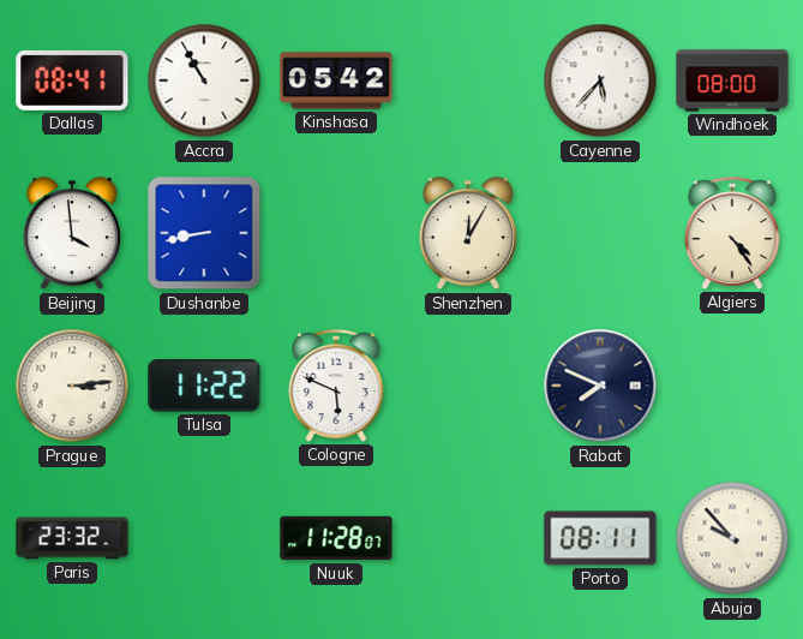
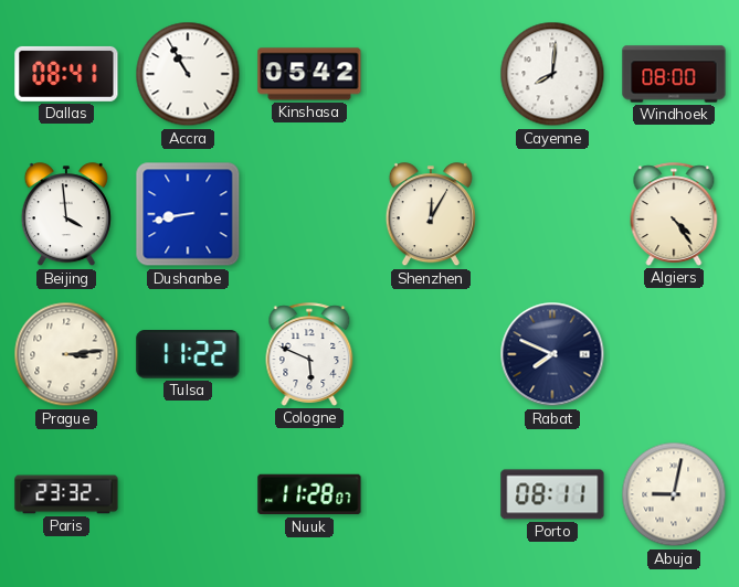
Cayenne: 5:37 -> 8:01 (552, 74)
Abuja: 9:53 -> 9:02 (674, 494)
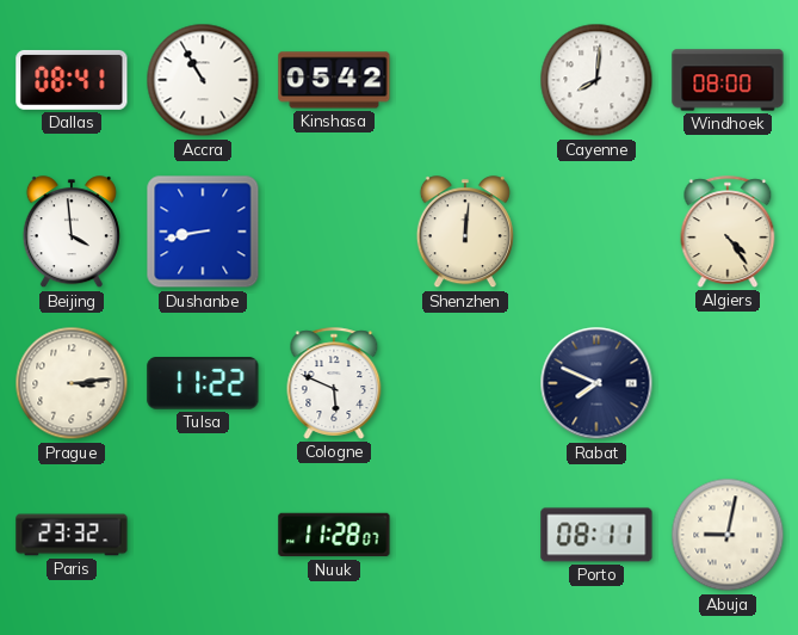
Shenzhen: 12:05 -> 12:01 (465, 233)
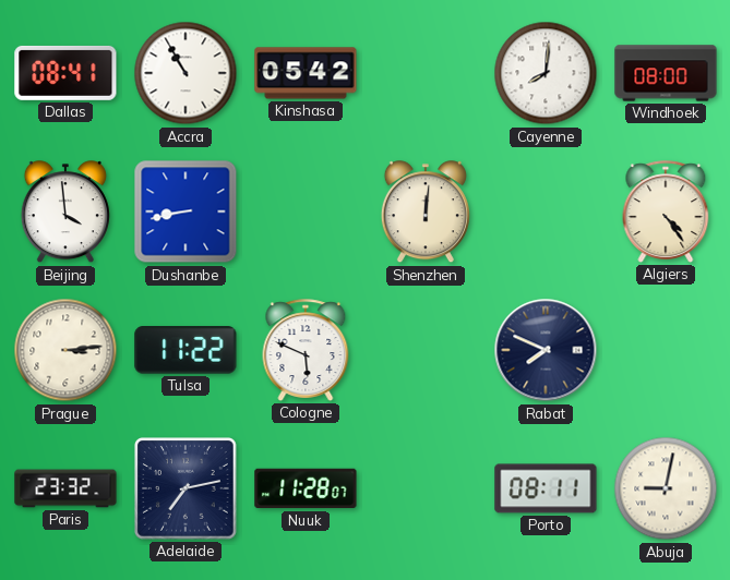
Adelaide: none -> 7:13 (187, 490)
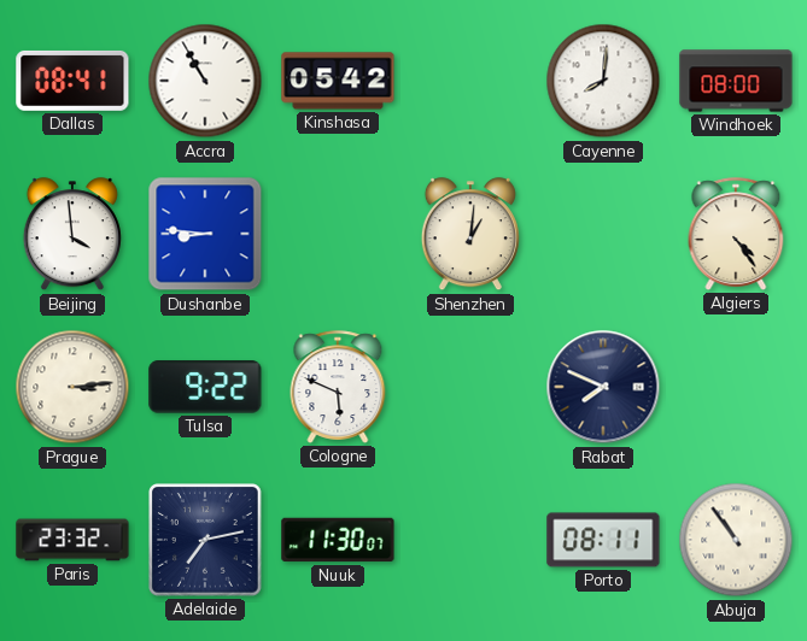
Dushanbe: 8:43 -> 8:46 (205, 234)
Shenzhen: 12:01 -> 1:01 (470, 235)
Tulsa: 11:22 -> 9:22 (205, 388)
Nuuk: 11:28 -> 11:30 (338, 540)
Abuja: 9:02 -> 10:54 (736, 540)
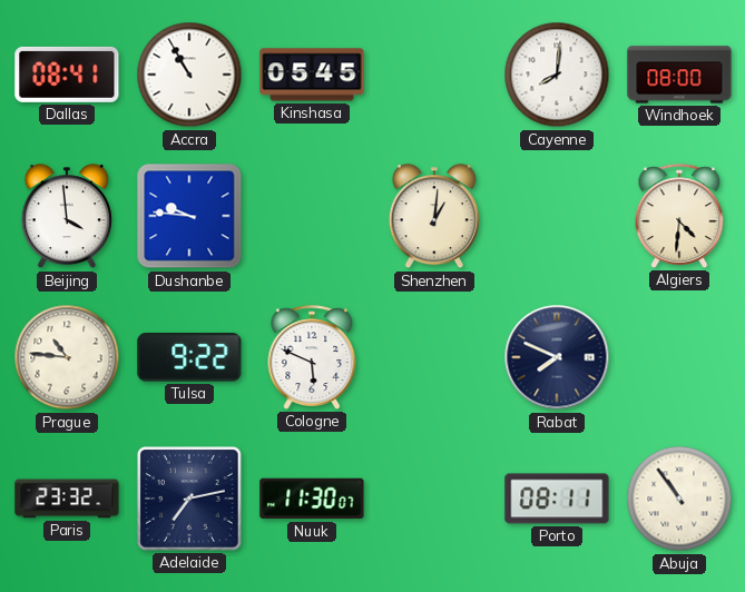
Kinshasa: 05:42 -> 05:45 (312, 75)
Dushanbe: 8:46 -> 9:46 (189, 216)
Algiers: 4:24 -> 4:31 (679, 216)
Prague: 3:14 -> 10:46 (67, 357)
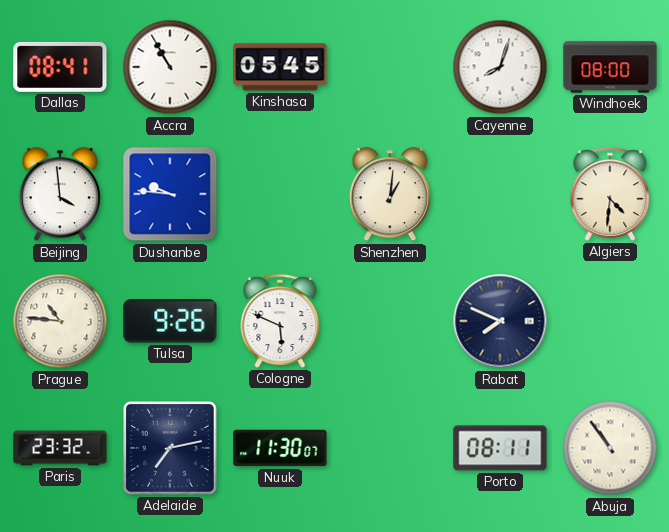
Cayenne: 8:01 -> 8:03 (500, 67)
Tulsa: 9:22 -> 9:26 (170, 322)
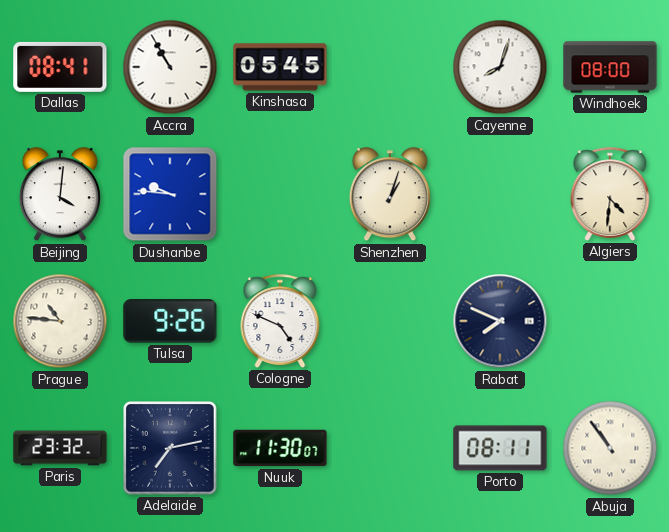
Beijing: 3:59 -> 4:01 (60, 195)
Shenzhen: 1:01 -> 1:03 (390, 195)
Cologne: 5:49 -> 4:49 (280, 321)
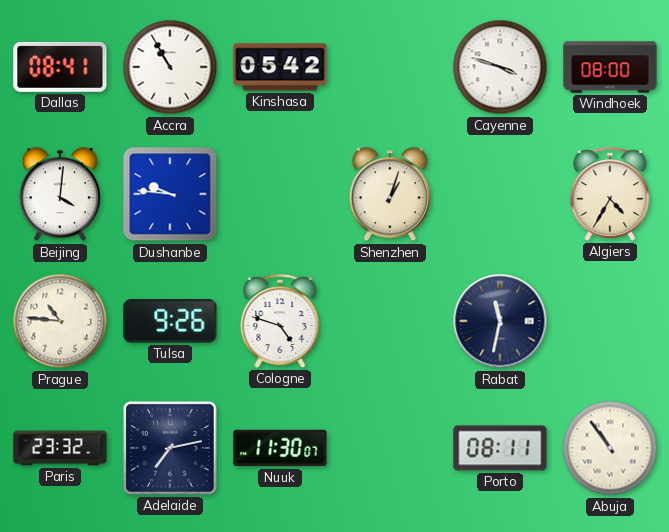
Kinshasa: 05:45 -> 05:42 (280, 67)
Cayenne: 8:03 -> 3:48 (500, 67)
Algiers: 4:31 -> 4:35 (610, 194)
Cologne: 4:49 -> 4:48 (280, 321)
Rabat: 7:49 -> 11:32 (500, 321)
